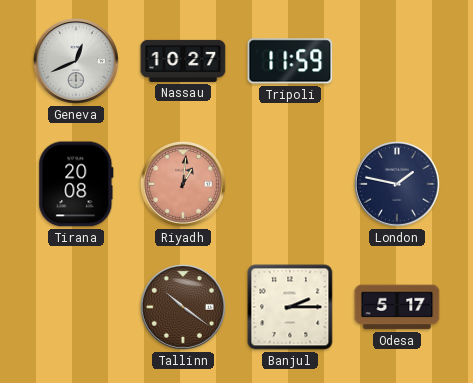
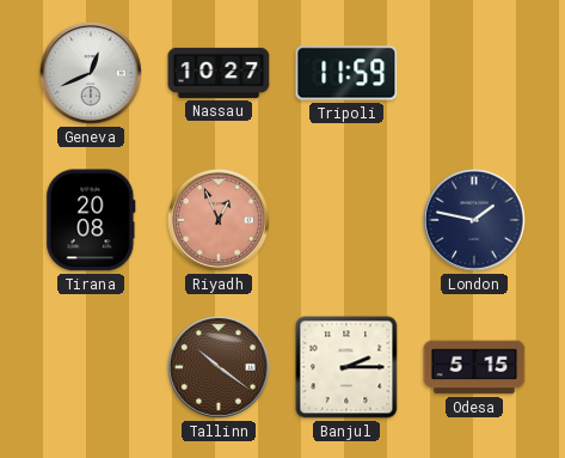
Riyadh: 1:01 -> 12:56 (219, 220)
Odesa: 5:17 -> 5:15 (474, 367)
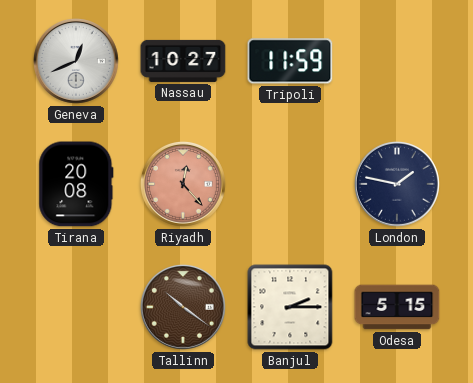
Riyadh: 12:56 -> 12:23 (183, 184)
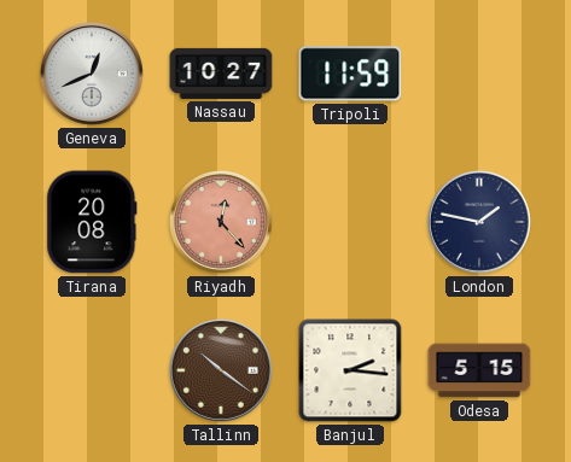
Banjul: 2:15 -> 2:16 (350, 370)
